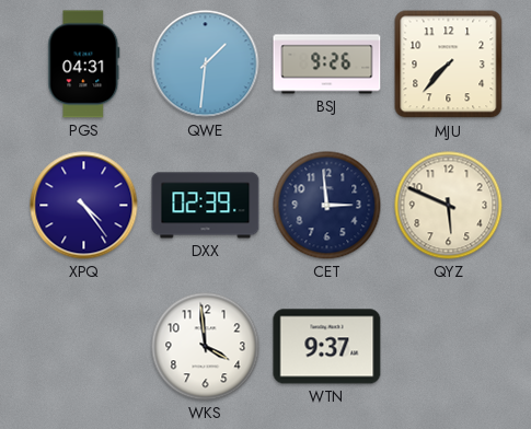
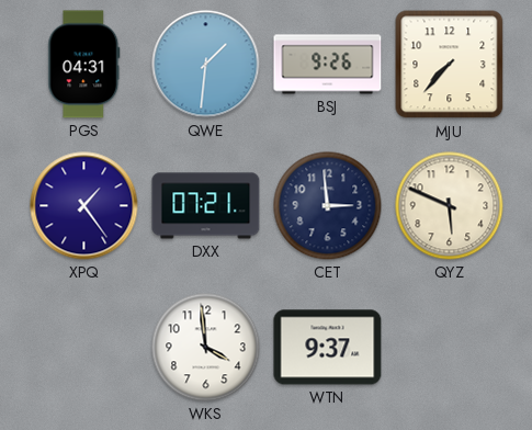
XPQ: 4:24 -> 1:24 (84, 206)
DXX: 02:39 -> 07:21 (206, 206)
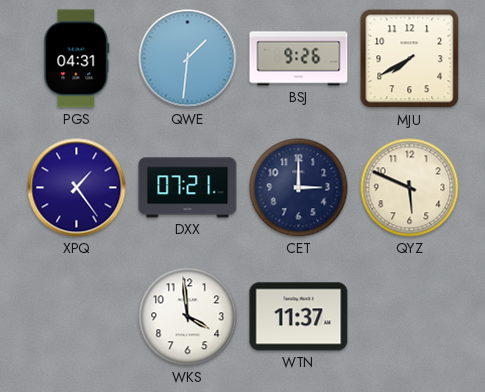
MJU: 7:37 -> 7:40 (410, 59)
CET: 2:59 -> 3:00 (299, 188)
WTN: 9:37 -> 11:37 (299, 317)
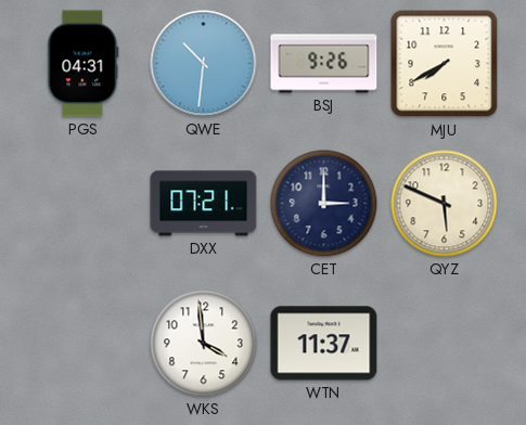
QWE: 1:31 -> 10:31 (204, 64)
XPQ: 1:24 -> none (77, 188)
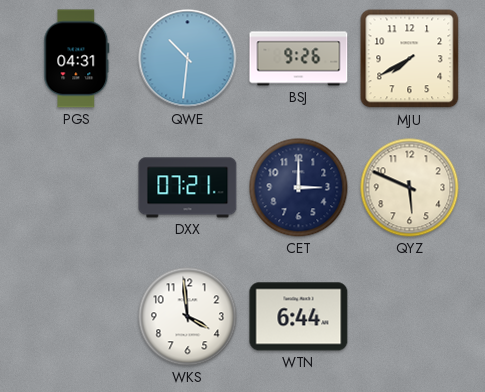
WTN: 11:37 -> 6:44 (299, 317)
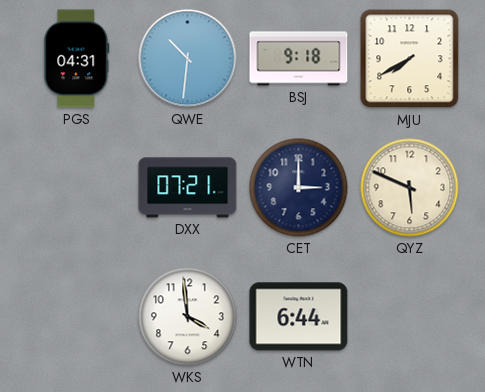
BSJ: 9:26 -> 9:18 (299, 59)
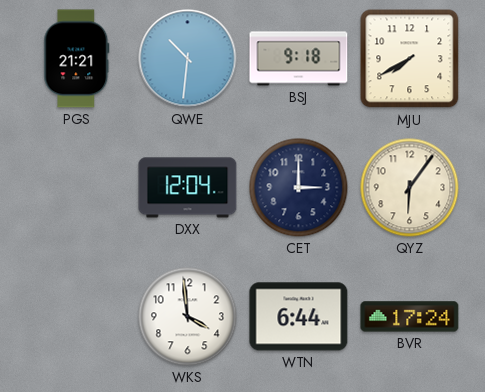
PGS: 04:31 -> 21:21 (77, 59)
DXX: 07:21 -> 12:04 (188, 188)
QYZ: 5:49 -> 6:06 (410, 188)
BVR: none -> 17:24 (410, 317)
